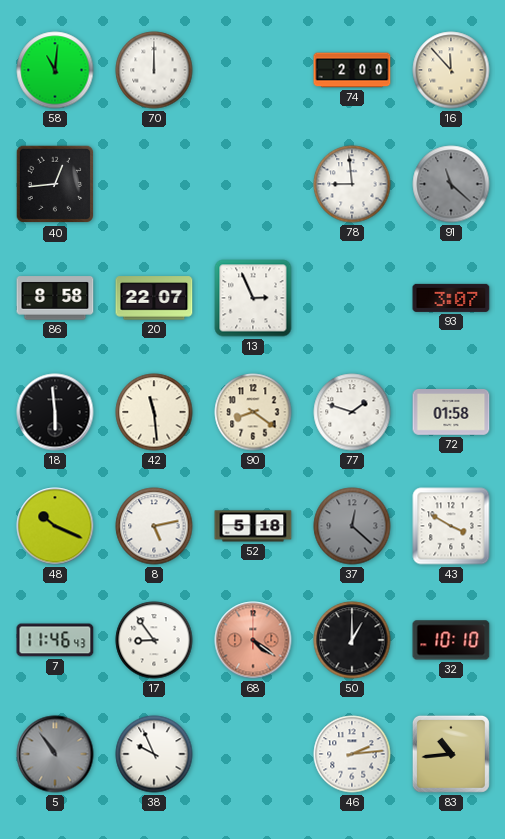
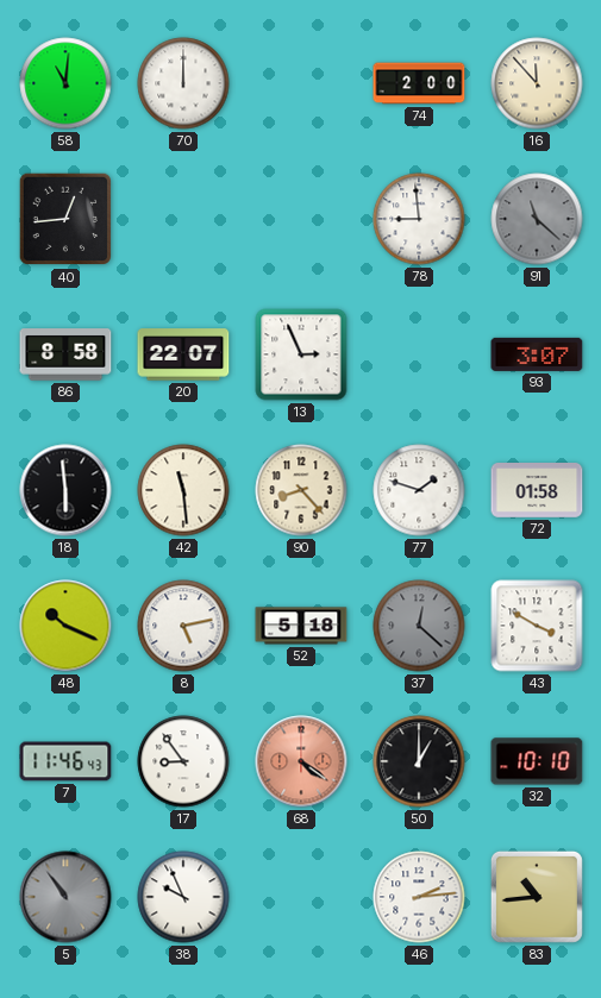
90: 8:21 -> 8:23 (301, 490)
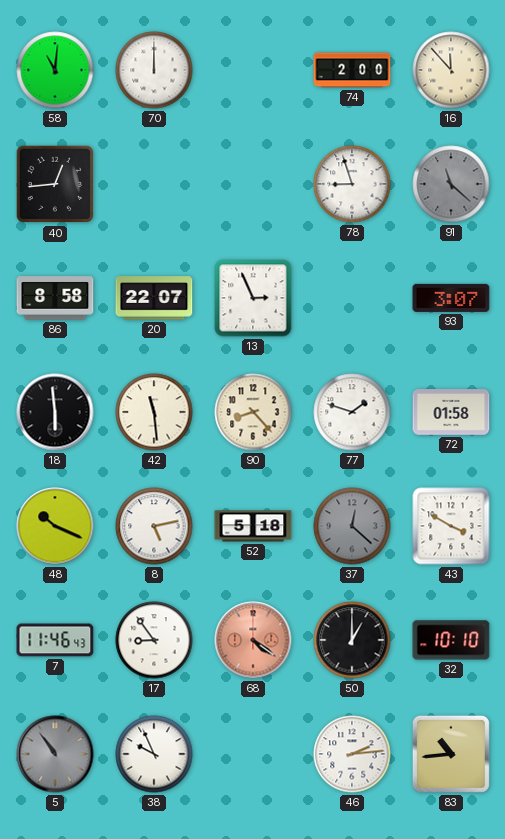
78: 8:59 -> 8:57 (352, 184)
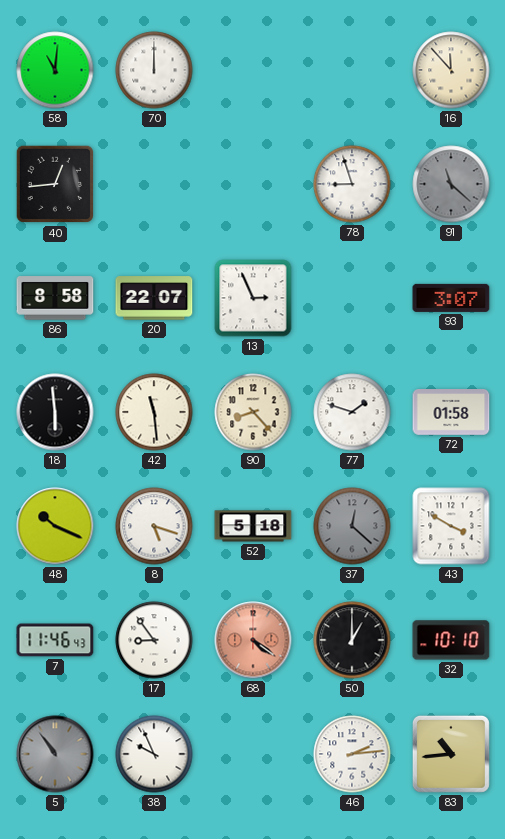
74: 2:00 -> none (352, 70)
8: 5:13 -> 5:18 (154, 526)
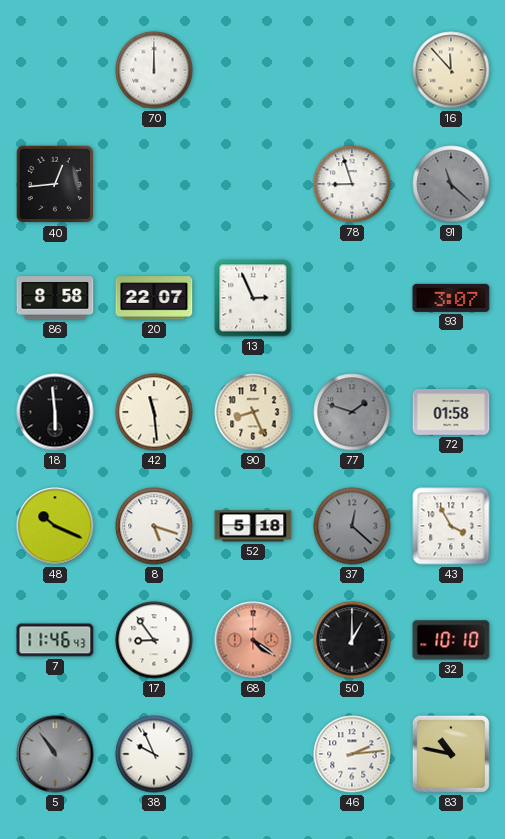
58: 11:01 -> none (55, 70)
90: 8:23 -> 8:26 (253, 412)
77 dial: white -> grey (352, 412)
43: 3:50 -> 3:55 (451, 526)
83: 10:44 -> 10:47 (451, 754)
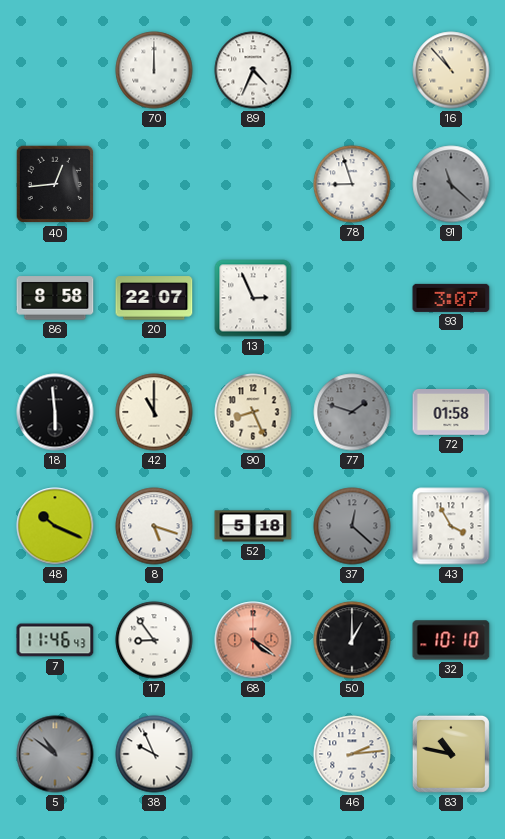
89: none -> 4:34 (253, 70)
16: 11:53 -> 10:53 (451, 70)
42: 11:29 -> 11:00 (154, 412)
5: 10:54 -> 10:51 (55, 754)
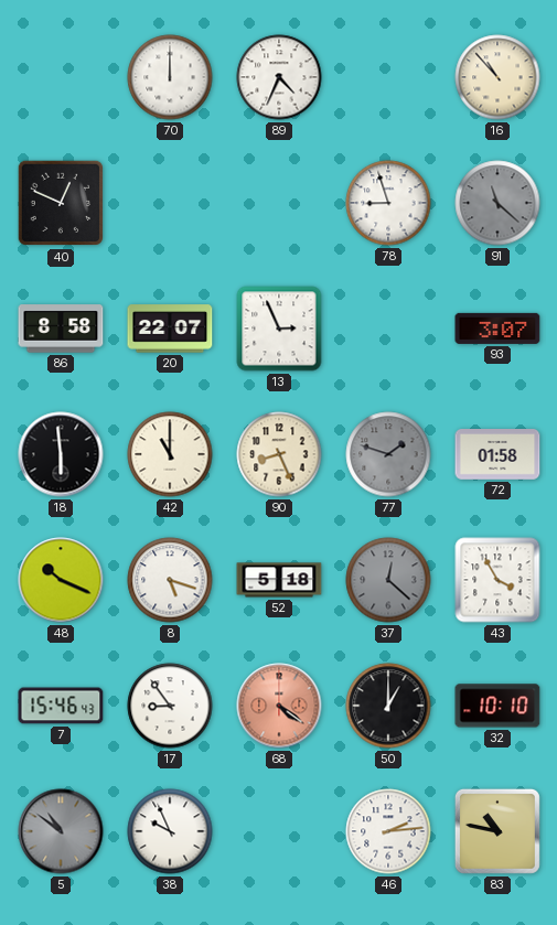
40: 12:44 -> 12:49 (61, 203)
7: 11:46 -> 15:46 (61, 706)
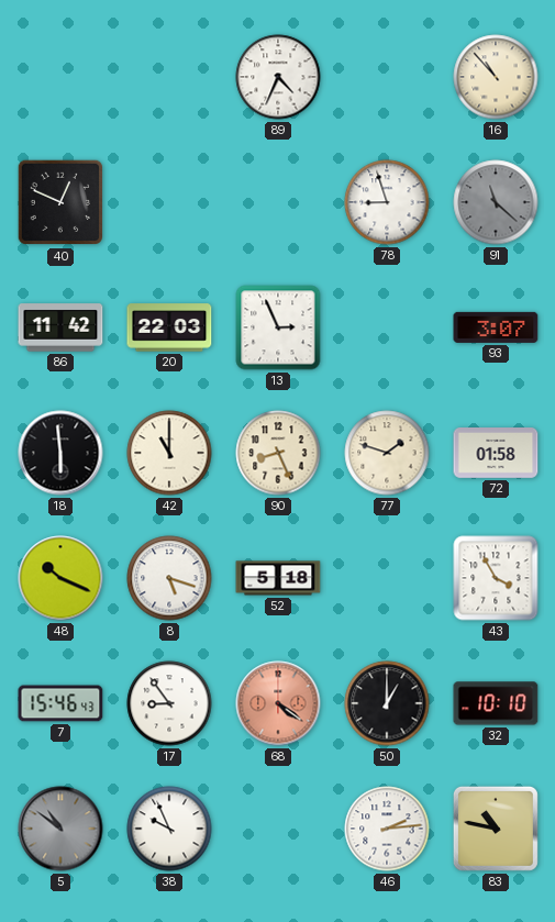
70: 12:00 -> none (170, 77)
86: 8:58 -> 11:42 (60, 327)
20: 22:07 -> 22:03 (169, 327)
77 dial: grey -> cream (387, 453)
37: 12:22 -> none (388, 580)
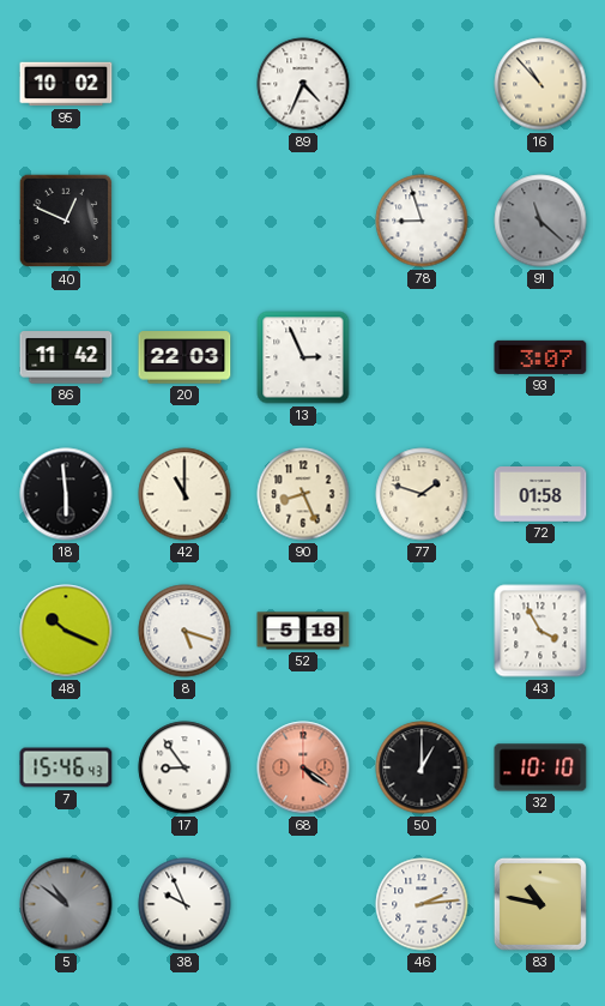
95: none -> 10:02 (66, 84)
